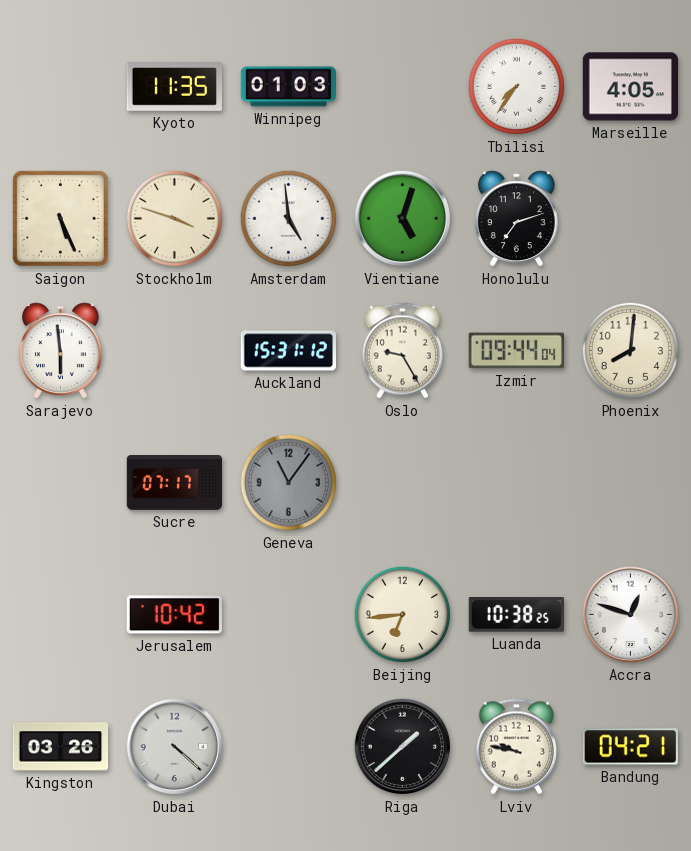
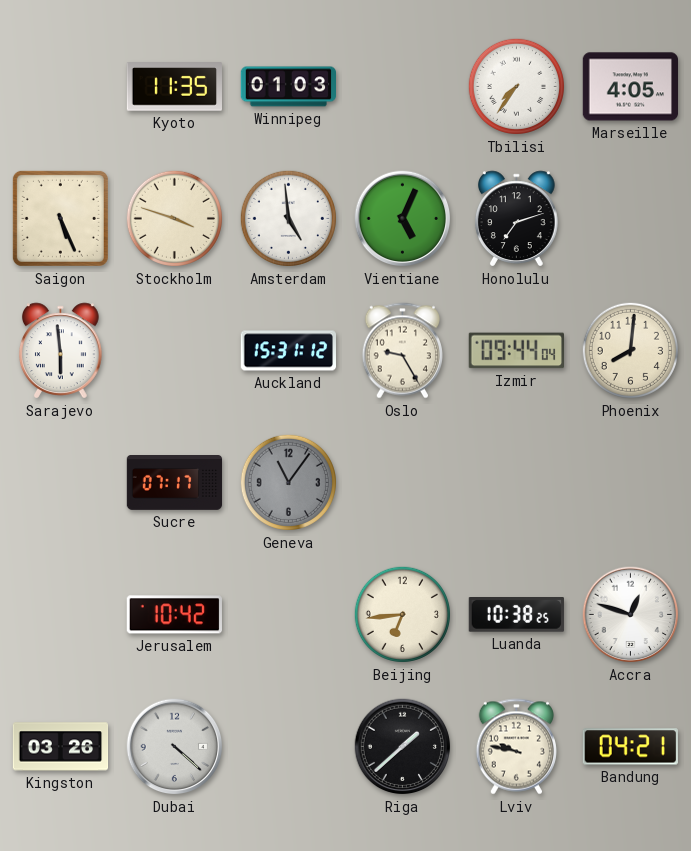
Vientiane: 5:03 -> 5:04 (403, 219)
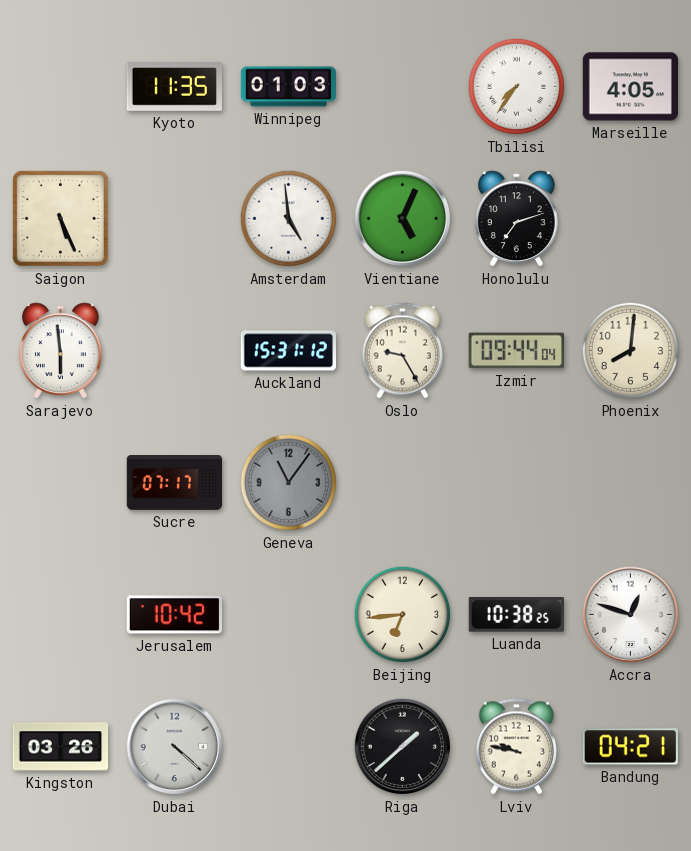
Stockholm: 3:48 -> none (174, 218)
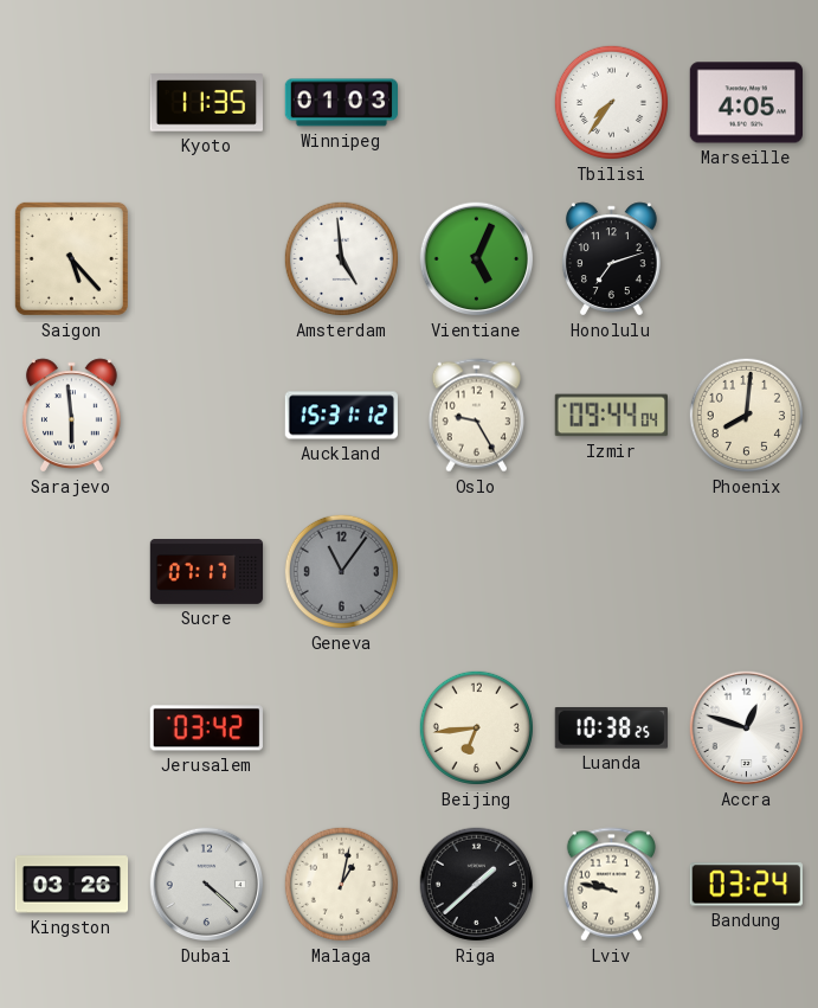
Saigon: 5:26 -> 5:23 (71, 258)
Jerusalem: 10:42 -> 03:42 (206, 728)
Malaga: none -> 1:02 (341, 884)
Bandung: 04:21 -> 03:24 (746, 885)
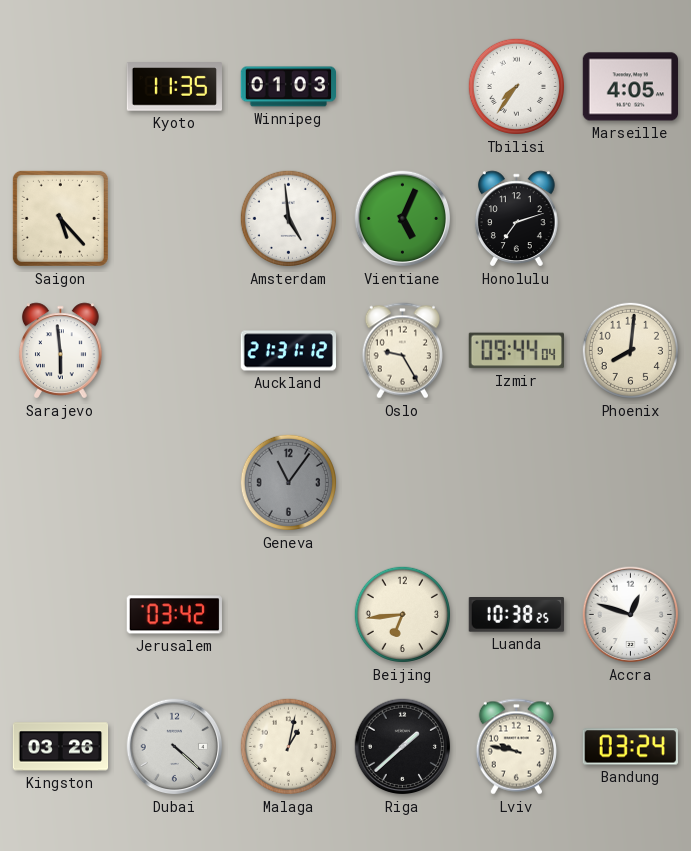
Auckland: 15:31 -> 21:31 (288, 351)
Sucre: 07:17 -> none (207, 572)
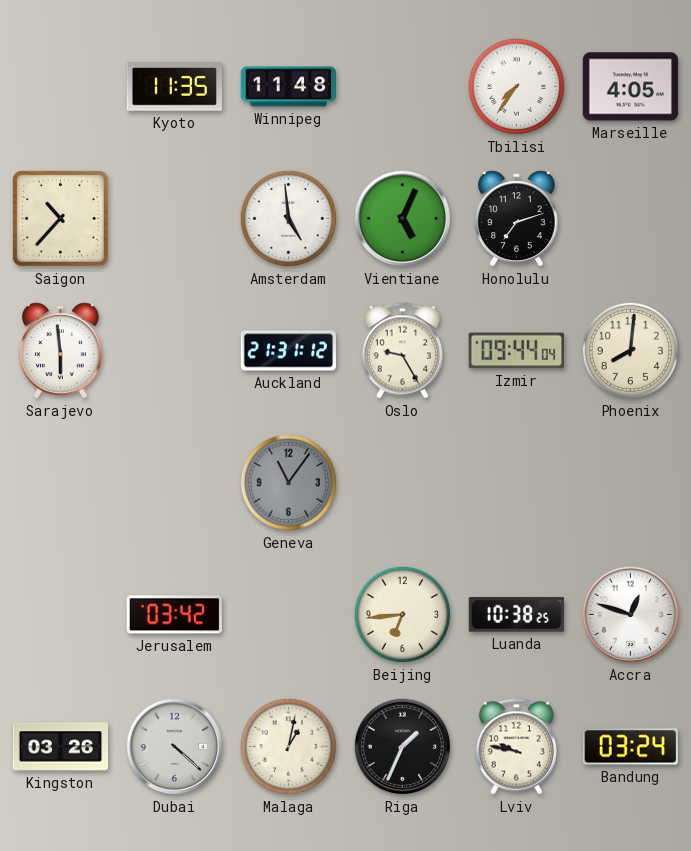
Winnipeg: 01:03 -> 11:48 (289, 87)
Saigon: 5:23 -> 10:37 (60, 218)
Riga: 1:38 -> 1:34 (403, 747)
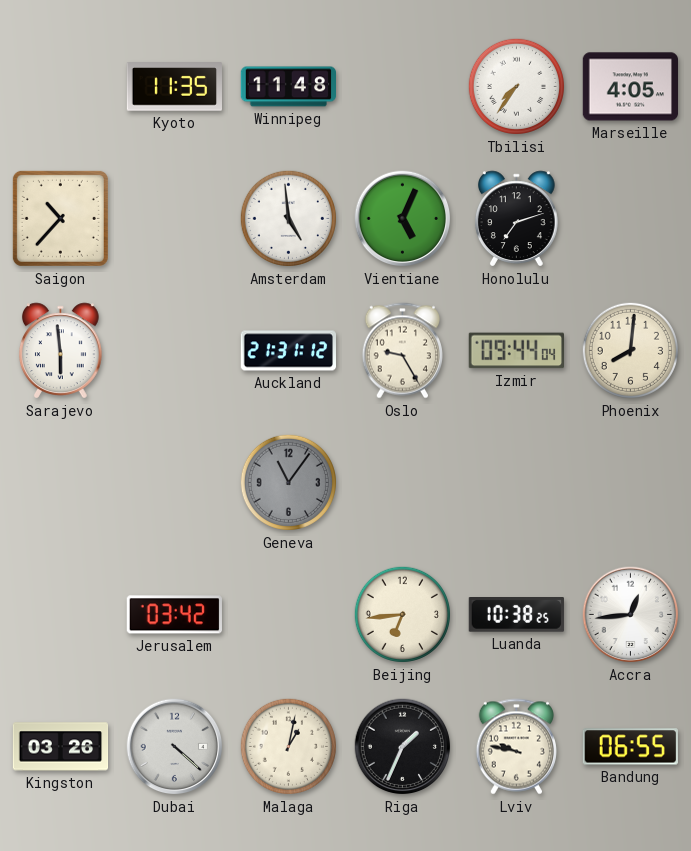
Accra: 12:48 -> 12:44 (631, 615)
Bandung: 03:24 -> 06:55 (630, 747)
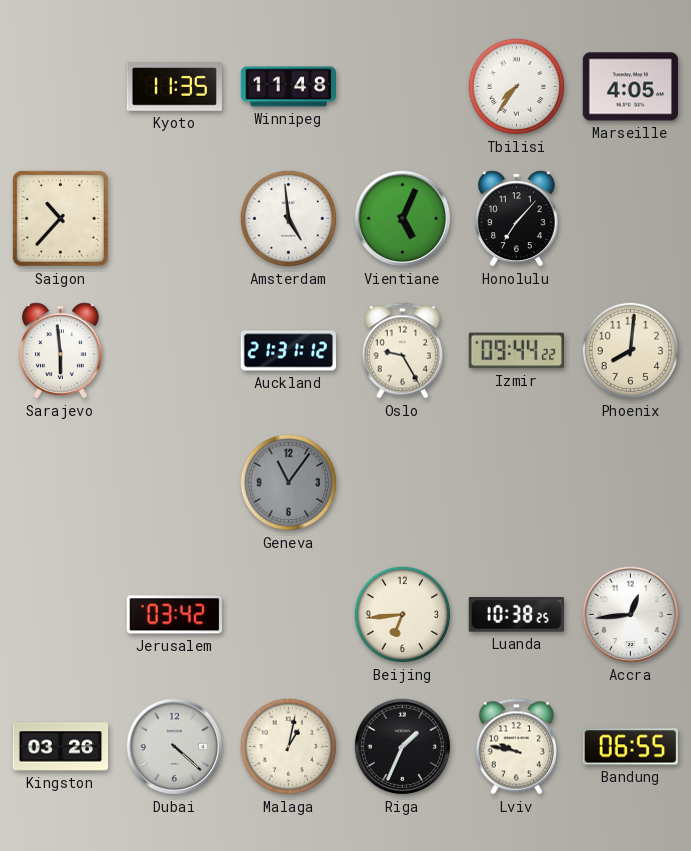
Honolulu: 7:12 -> 7:07 (516, 219)
Izmir: 09:44:04 -> 09:44:22 (516, 351)
